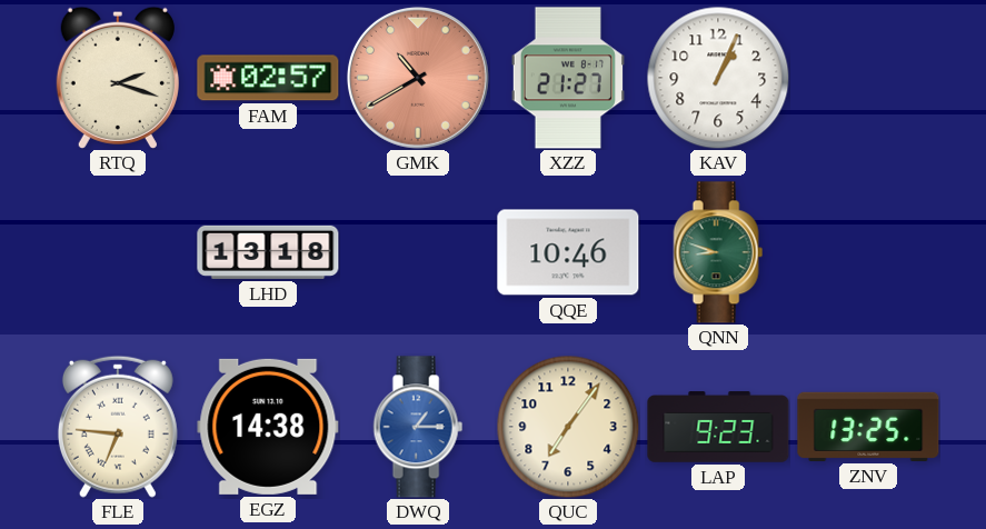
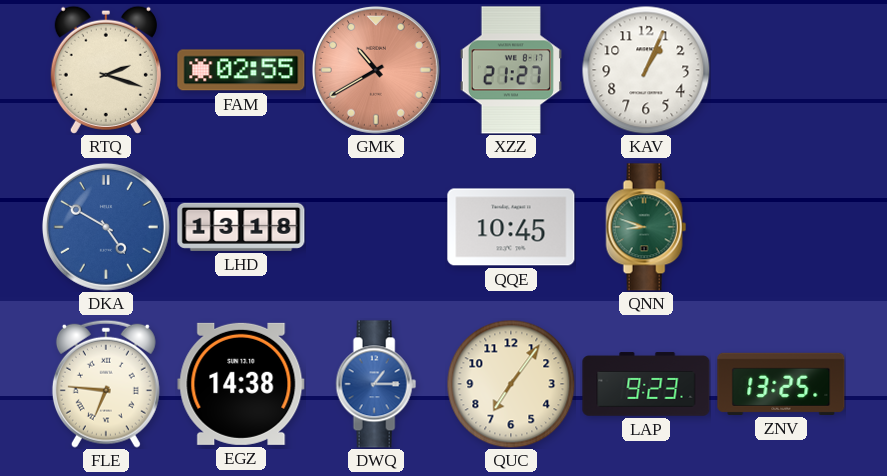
FAM: 02:57 -> 02:55 (241, 70)
DKA: none -> 4:50 (106, 227)
QQE: 10:46 -> 10:45 (511, 227)
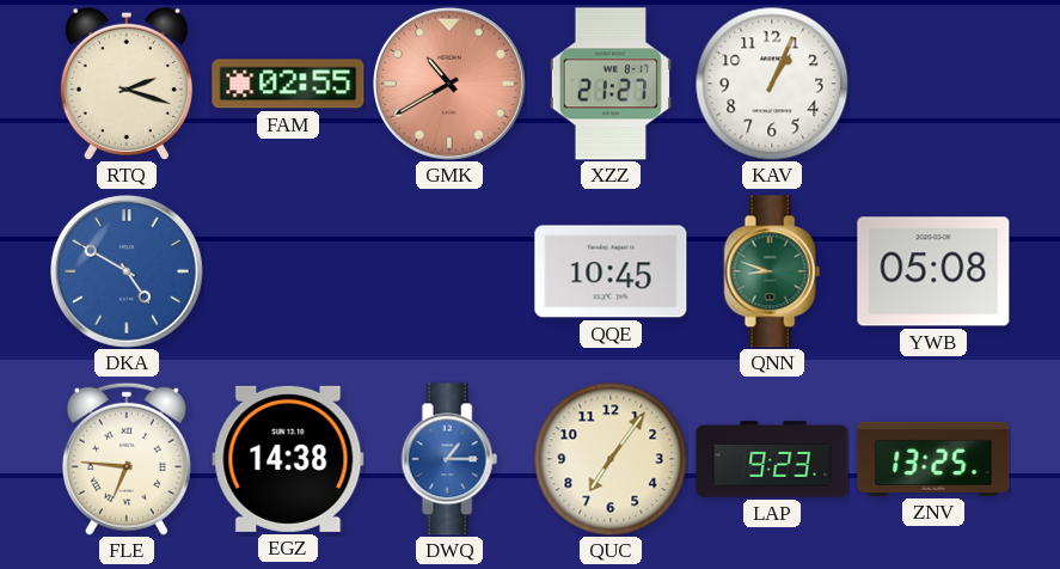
LHD: 13:18 -> none (241, 227)
YWB: none -> 05:08 (933, 271)
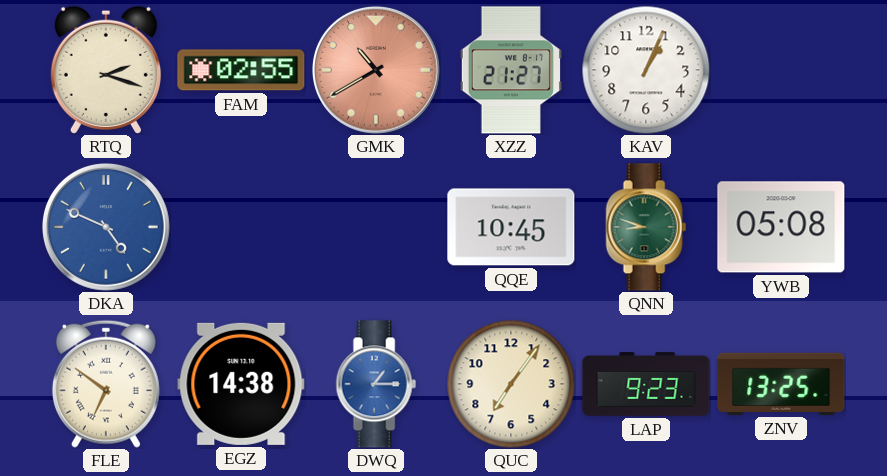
DKA: 4:50 -> 4:49 (106, 227)
FLE: 6:46 -> 6:51 (106, 384)
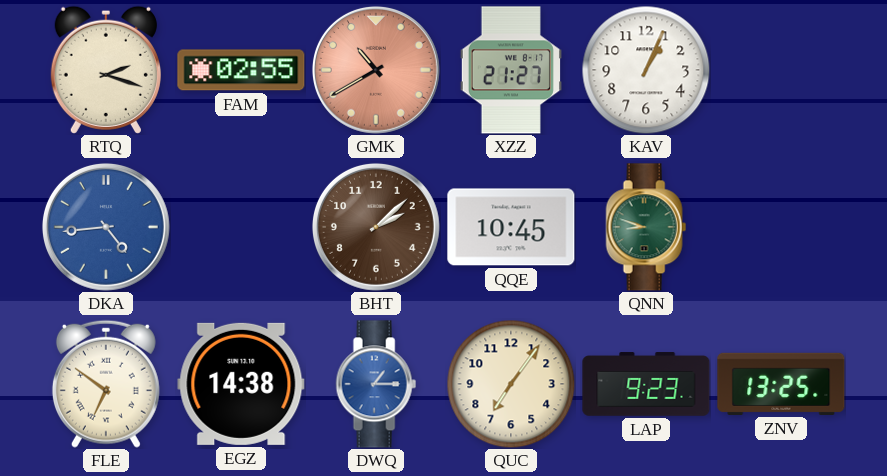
DKA: 4:49 -> 4:44 (106, 227)
BHT: none -> 2:08 (376, 227)
YWB: 05:08 -> none (781, 227)
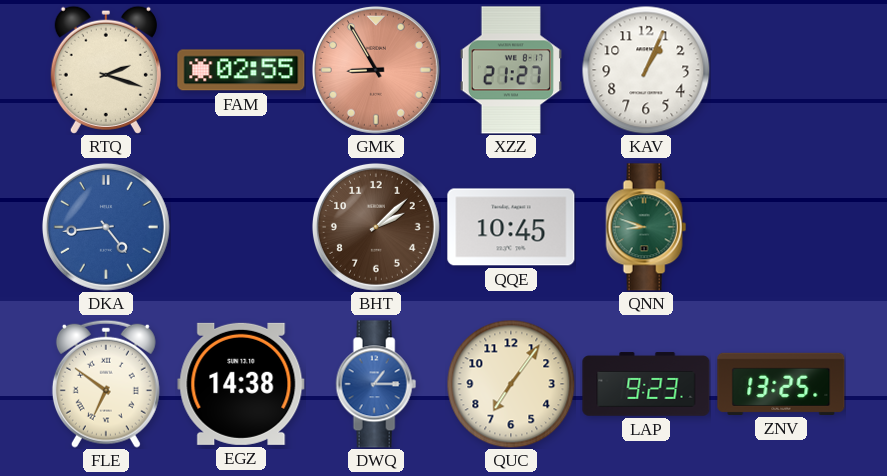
GMK: 10:40 -> 8:55 (376, 70)
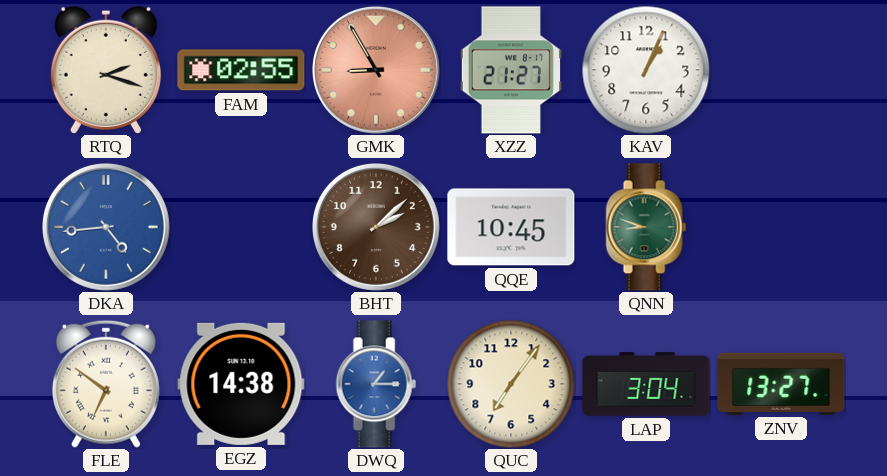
LAP: 9:23 -> 3:04 (646, 384)
ZNV: 13:25 -> 13:27 (781, 384)
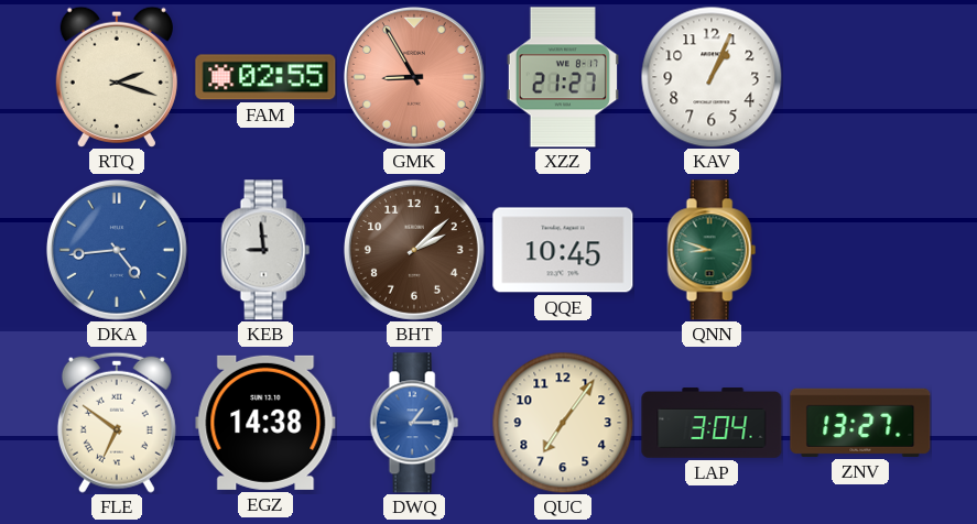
KEB: none -> 8:59 (265, 250)
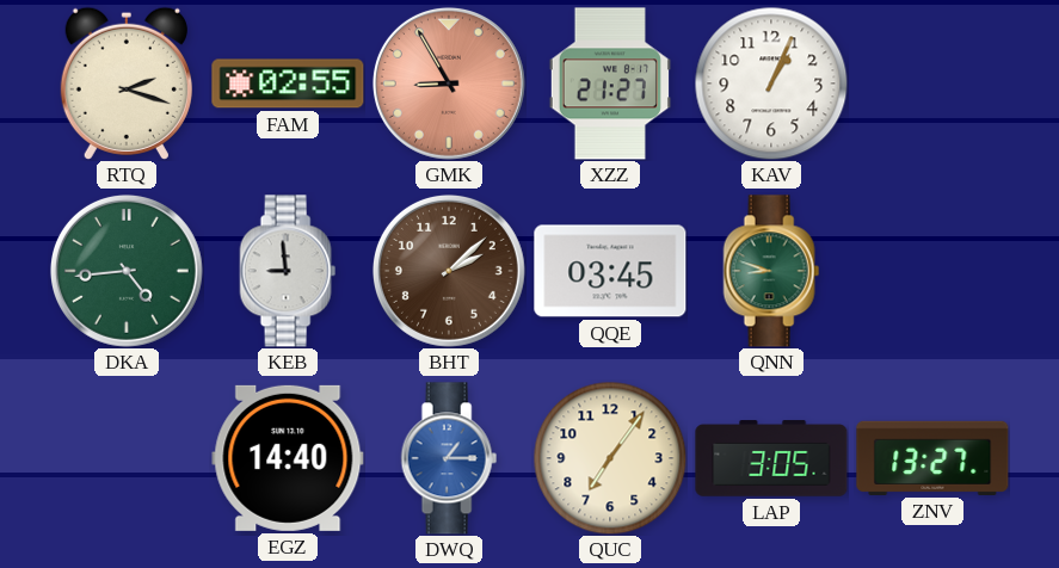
DKA dial: blue -> green (127, 271)
QQE: 10:45 -> 03:45 (610, 271)
FLE: 6:51 -> none (117, 423)
EGZ: 14:38 -> 14:40 (288, 458)
LAP: 3:04 -> 3:05 (771, 458)
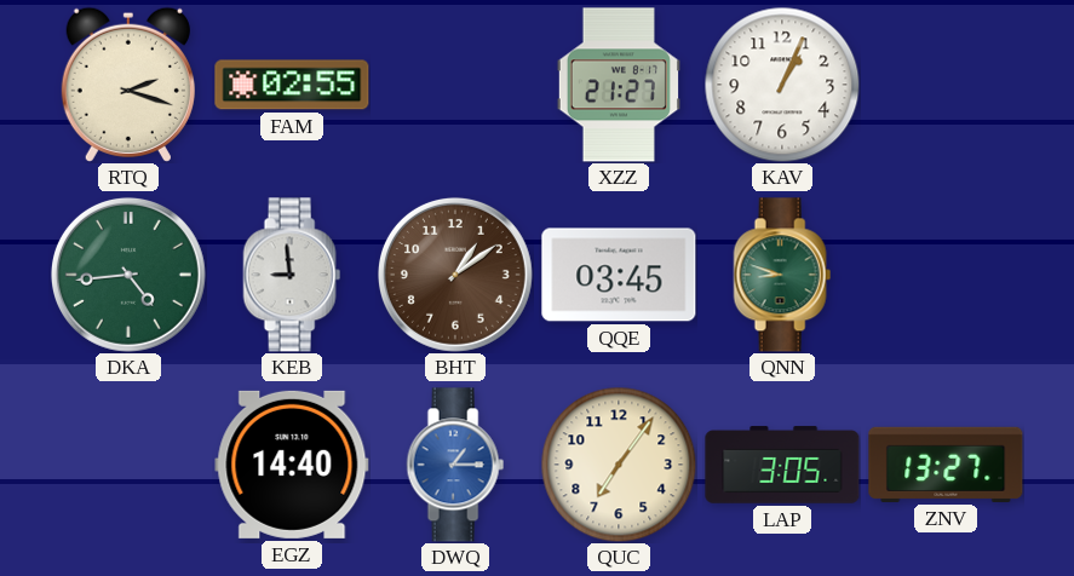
GMK: 8:55 -> none (449, 84)
BHT: 2:08 -> 1:09 (455, 275)
